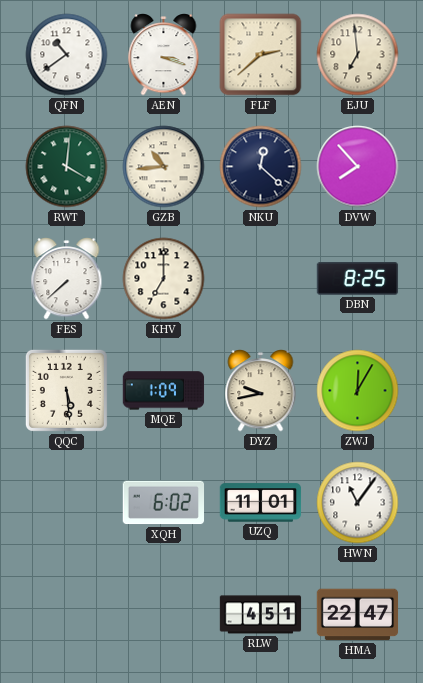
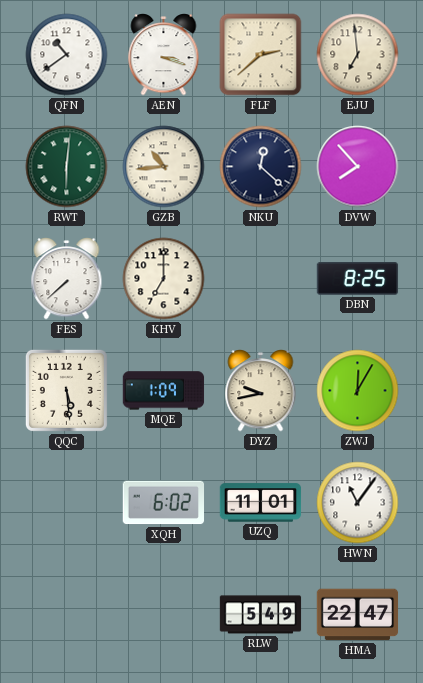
RWT: 4:01 -> 6:01 (67, 167)
RLW: 4:51 -> 5:49 (261, 615)
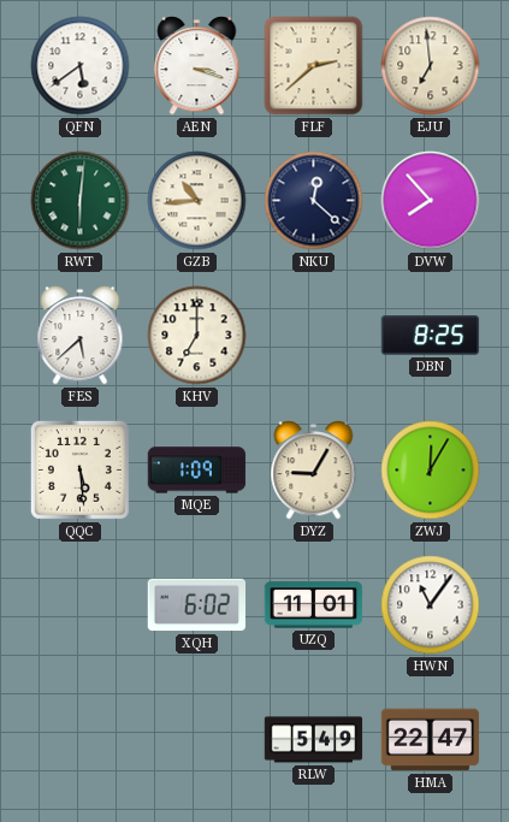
QFN: 10:39 -> 5:39 (81, 66)
FES: 7:38 -> 5:38 (81, 336)
DYZ: 9:43 -> 9:05 (314, 471)
